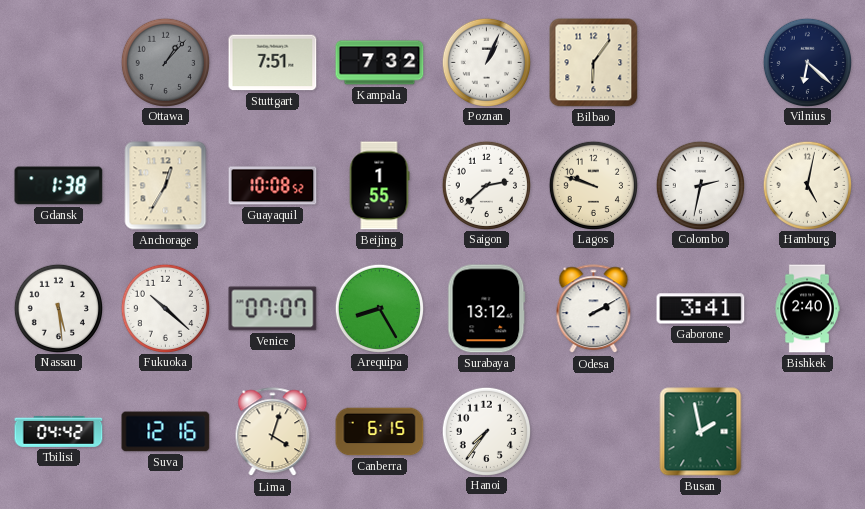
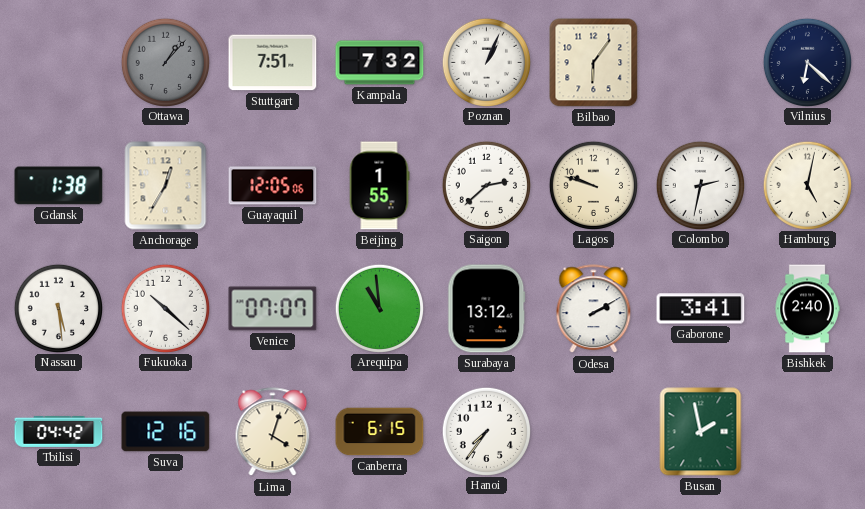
Guayaquil: 10:08 -> 12:05 (273, 186)
Arequipa: 8:25 -> 10:59 (379, 308)
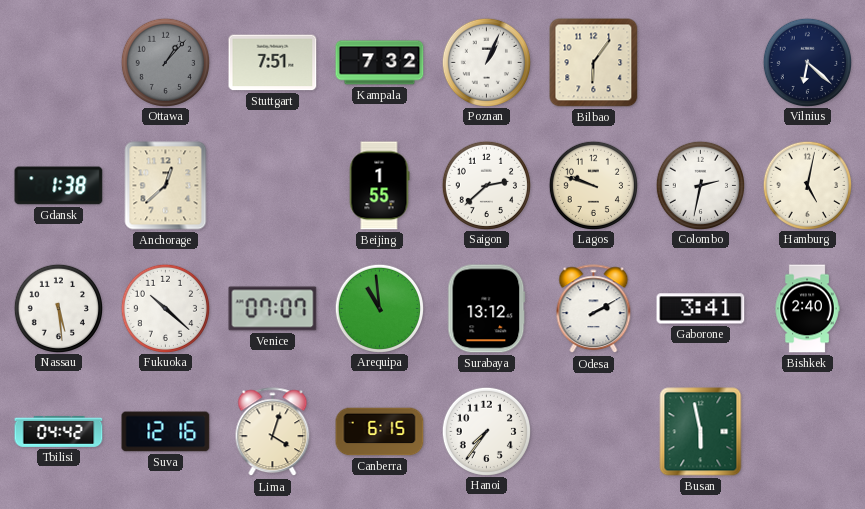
Anchorage: 12:35 -> 12:38 (166, 186)
Guayaquil: 12:05 -> none (273, 186)
Busan: 1:58 -> 5:58 (701, 432)
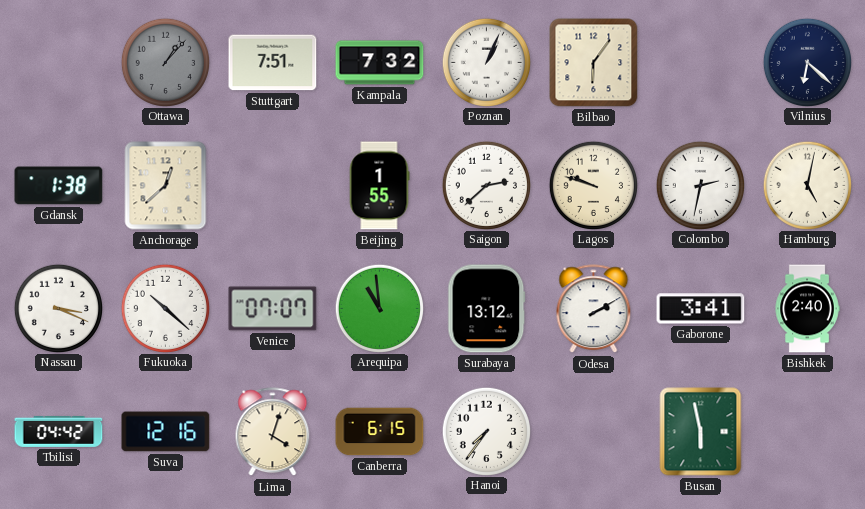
Nassau: 5:29 -> 3:19 (58, 308)
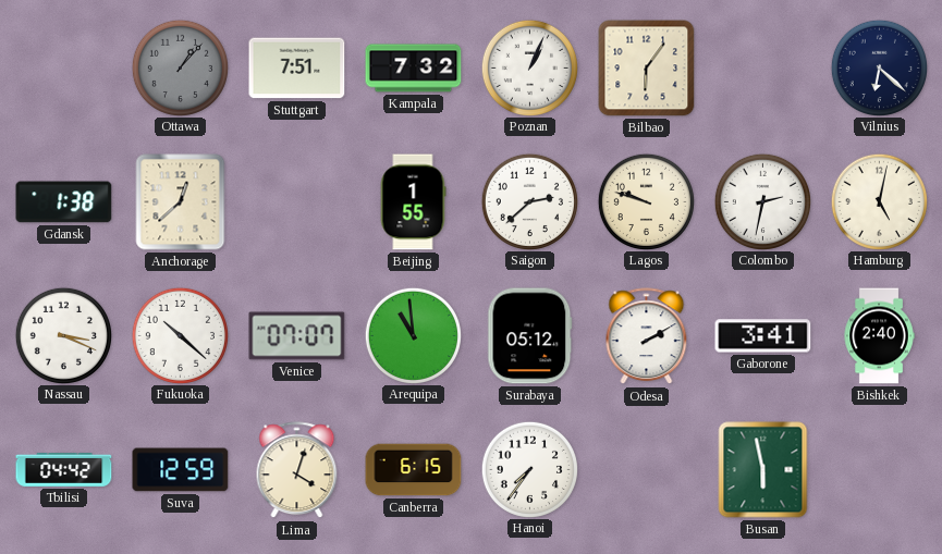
Surabaya: 13:12 -> 05:12 (530, 336)
Suva: 12:16 -> 12:59 (181, 470)
